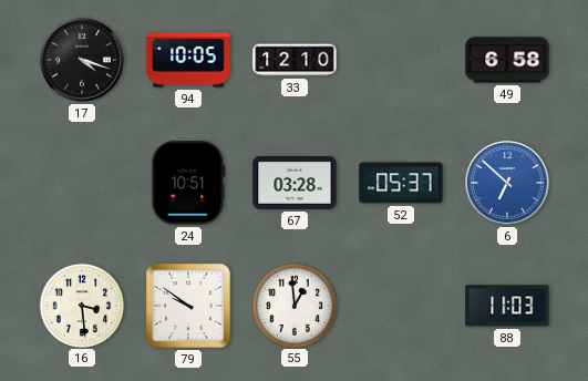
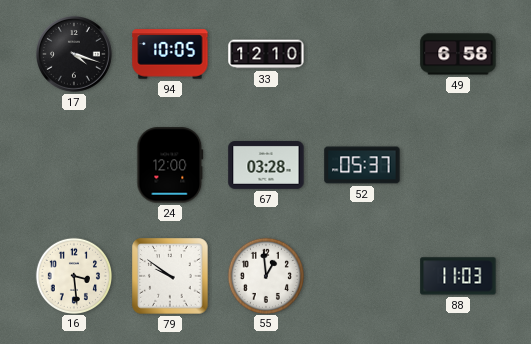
24: 10:51 -> 12:00 (170, 165)
6: 6:52 -> none (508, 184)
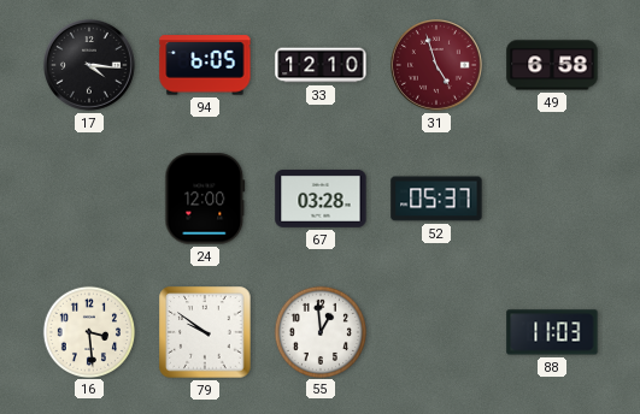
17: 4:18 -> 4:16 (90, 66)
94: 10:05 -> 6:05 (205, 65)
31: none -> 4:57 (438, 66)
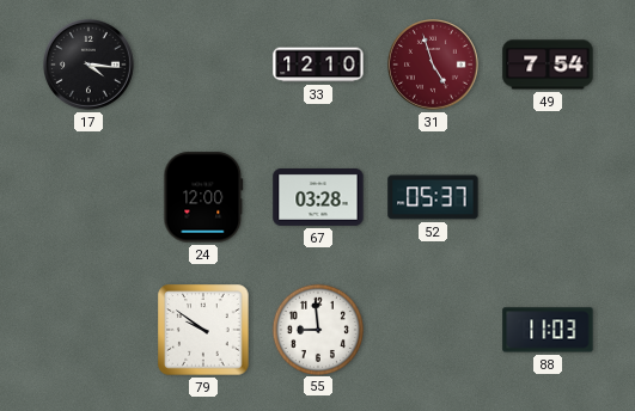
94: 6:05 -> none (205, 65)
49: 6:58 -> 7:54 (548, 65)
16: 3:29 -> none (88, 331)
55: 12:59 -> 8:59 (317, 329)
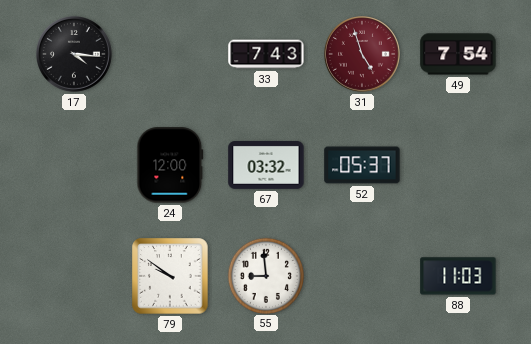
33: 12:10 -> 7:43 (266, 54)
67: 03:28 -> 03:32 (266, 166)
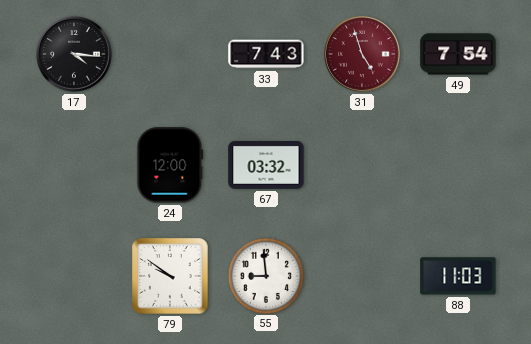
52: 05:37 -> none (362, 165)
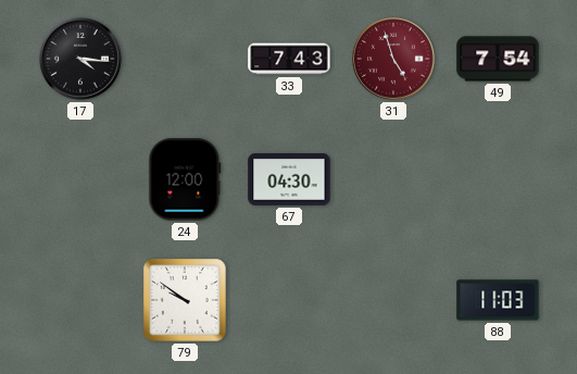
67: 03:32 -> 04:30 (289, 180)
55: 8:59 -> none (265, 275)
